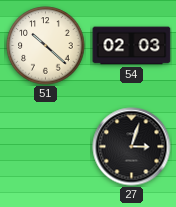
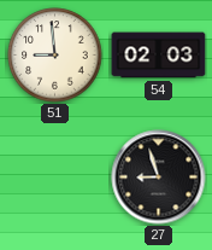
51: 10:22 -> 8:59 (55, 56)
27: 3:03 -> 8:57 (159, 178)
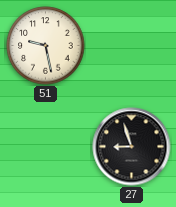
51: 8:59 -> 9:28 (46, 46)
54: 02:03 -> none (159, 56)
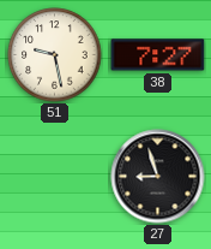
38: none -> 7:27 (158, 55)
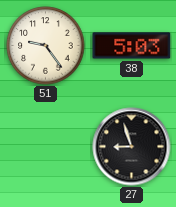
51: 9:28 -> 9:24 (46, 46)
38: 7:27 -> 5:03 (132, 46)
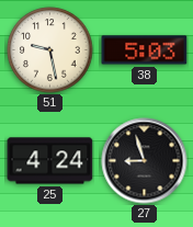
51: 9:24 -> 9:28 (50, 50)
25: none -> 4:24 (50, 161)
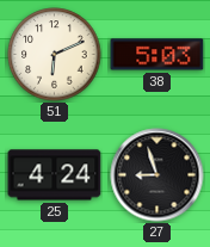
51: 9:28 -> 6:11 (55, 55)
